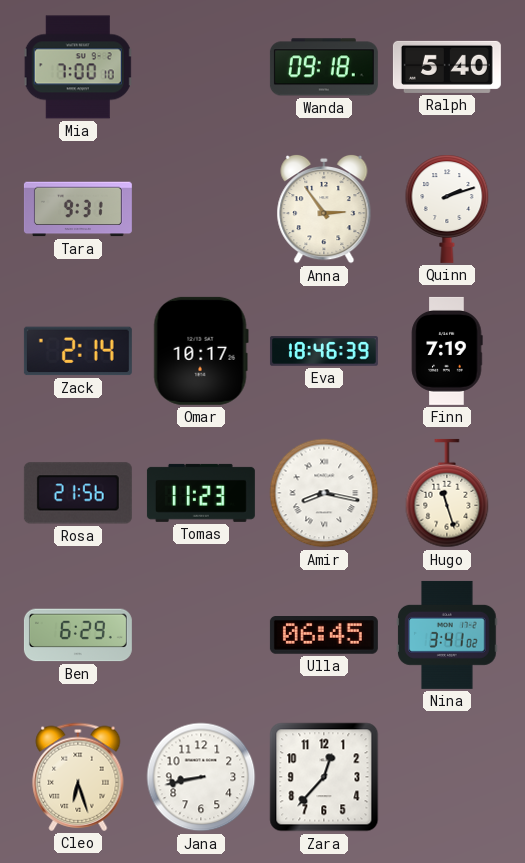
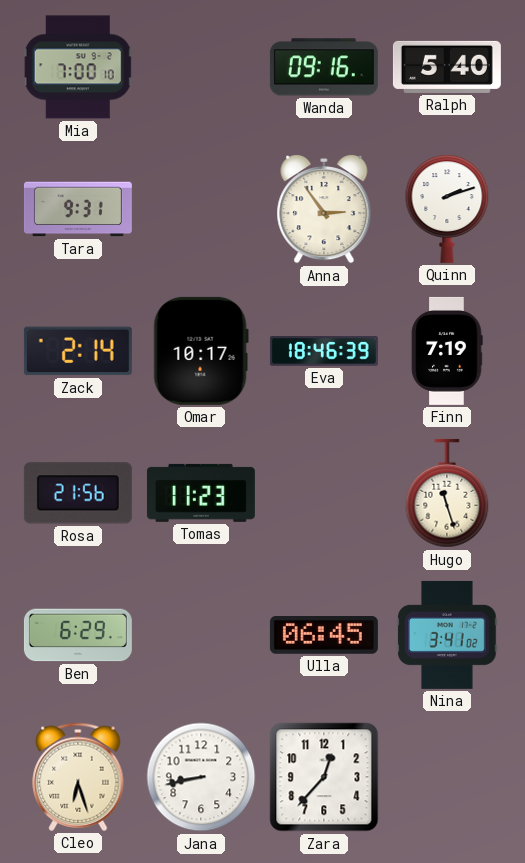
Wanda: 09:18 -> 09:16 (324, 67)
Amir: 8:17 -> none (324, 493)
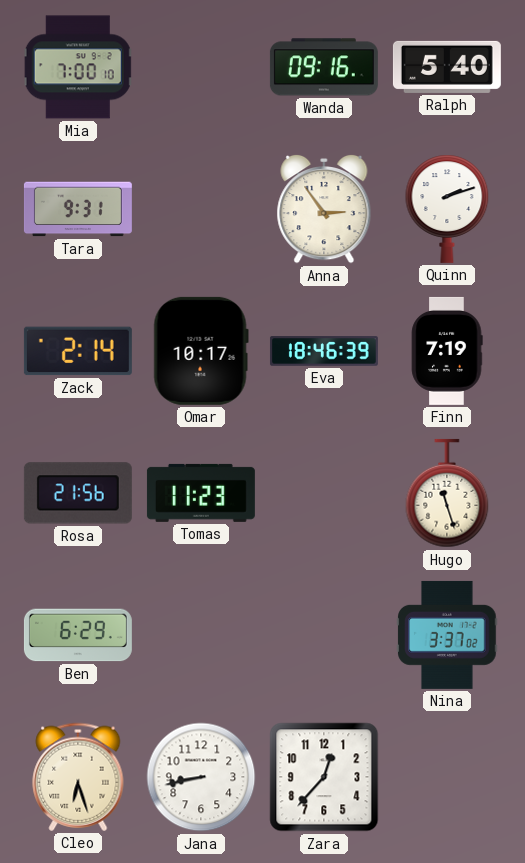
Ulla: 06:45 -> none (324, 636)
Nina: 3:41 -> 3:37 (447, 635)
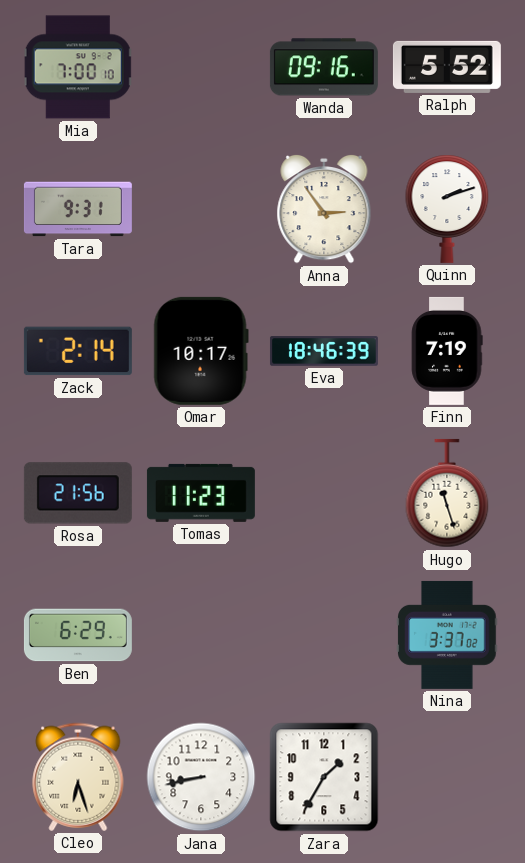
Ralph: 5:40 -> 5:52 (447, 67)
Zara: 12:37 -> 1:35 (324, 777)
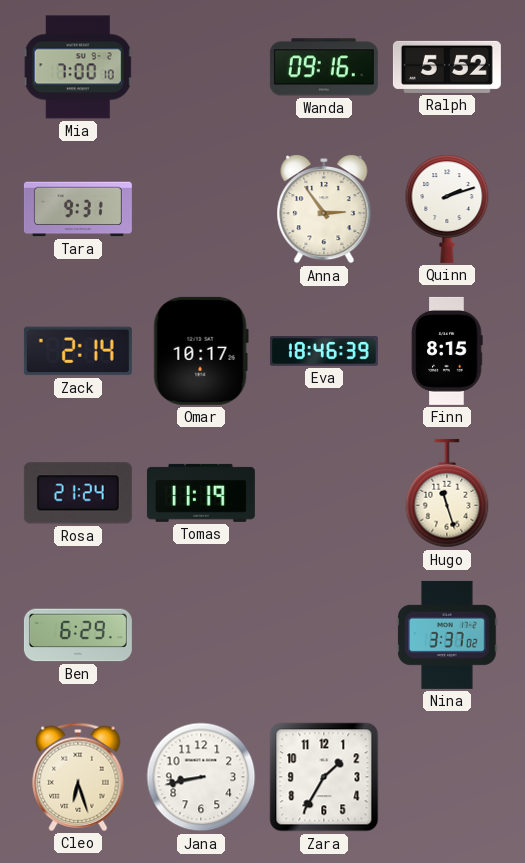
Finn: 7:19 -> 8:15 (447, 351)
Rosa: 21:56 -> 21:24 (78, 493)
Tomas: 11:23 -> 11:19 (201, 493)
